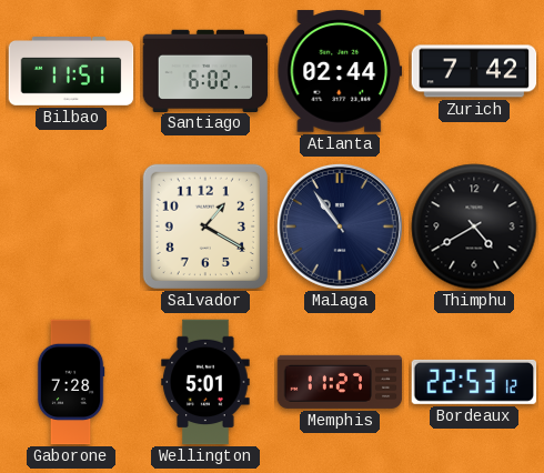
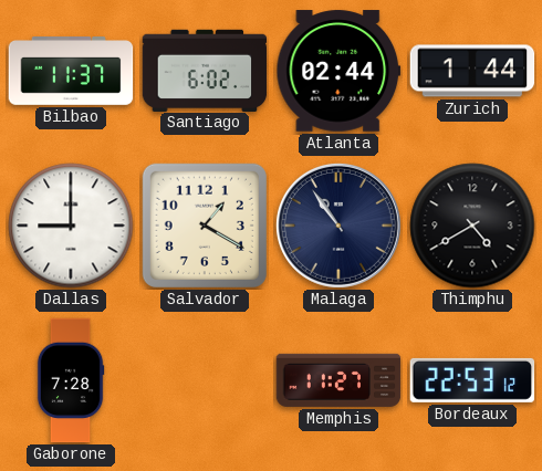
Bilbao: 11:51 -> 11:37 (71, 72)
Zurich: 7:42 -> 1:44 (472, 71)
Dallas: none -> 9:00 (71, 226)
Wellington: 5:01 -> none (205, 382)
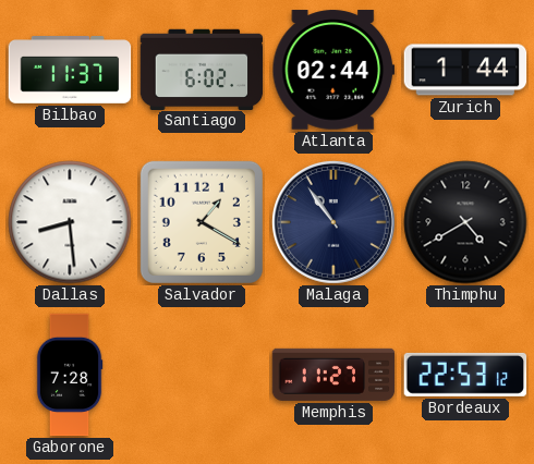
Dallas: 9:00 -> 8:29 (70, 222)
